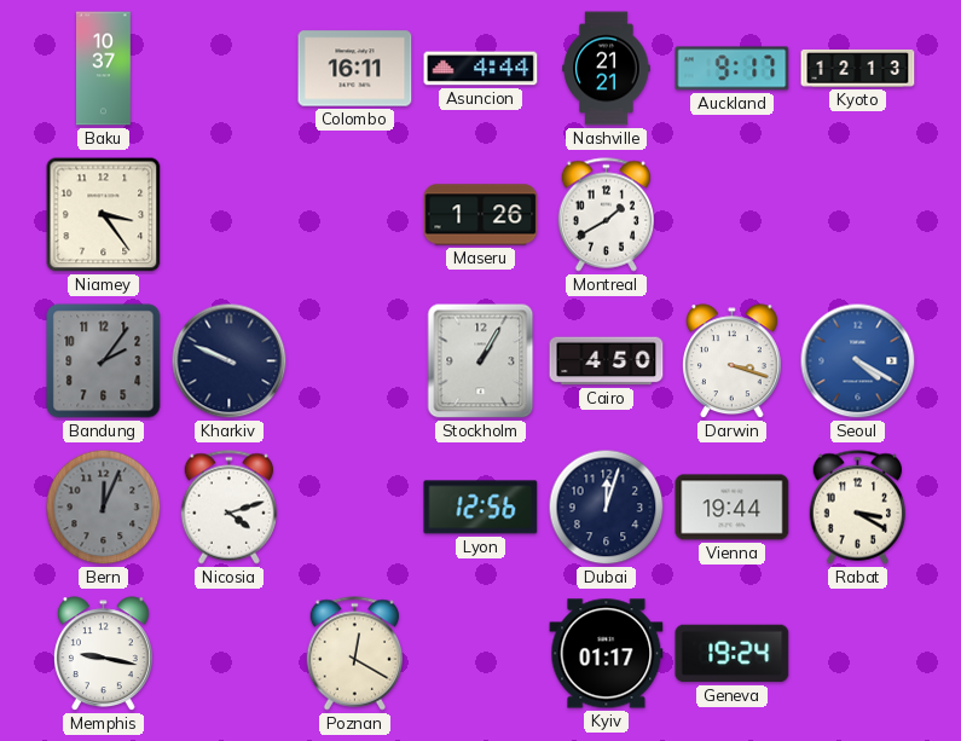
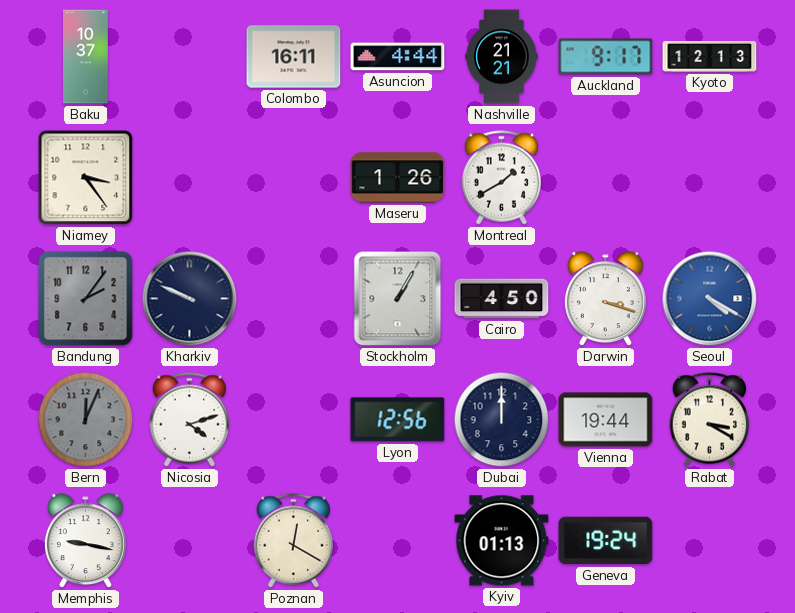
Dubai: 12:03 -> 12:00 (502, 420)
Kyiv: 01:17 -> 01:13 (502, 541)
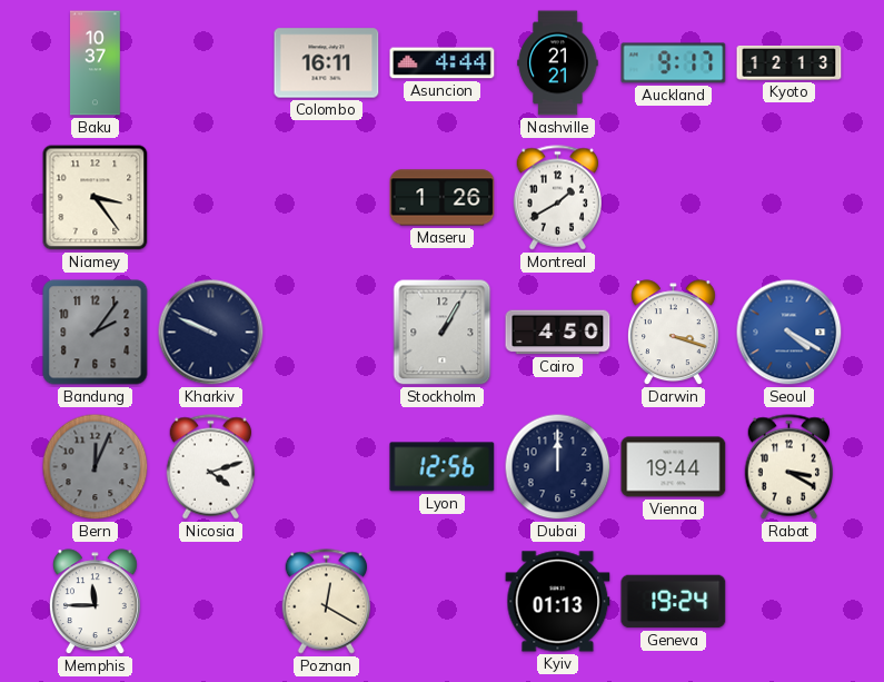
Memphis: 9:17 -> 11:45 (95, 602)
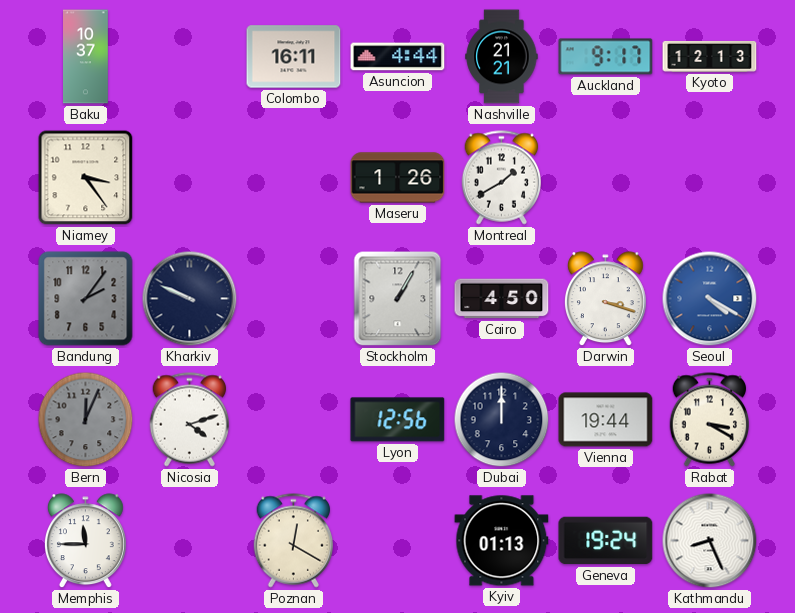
Kathmandu: none -> 8:26 (710, 541)
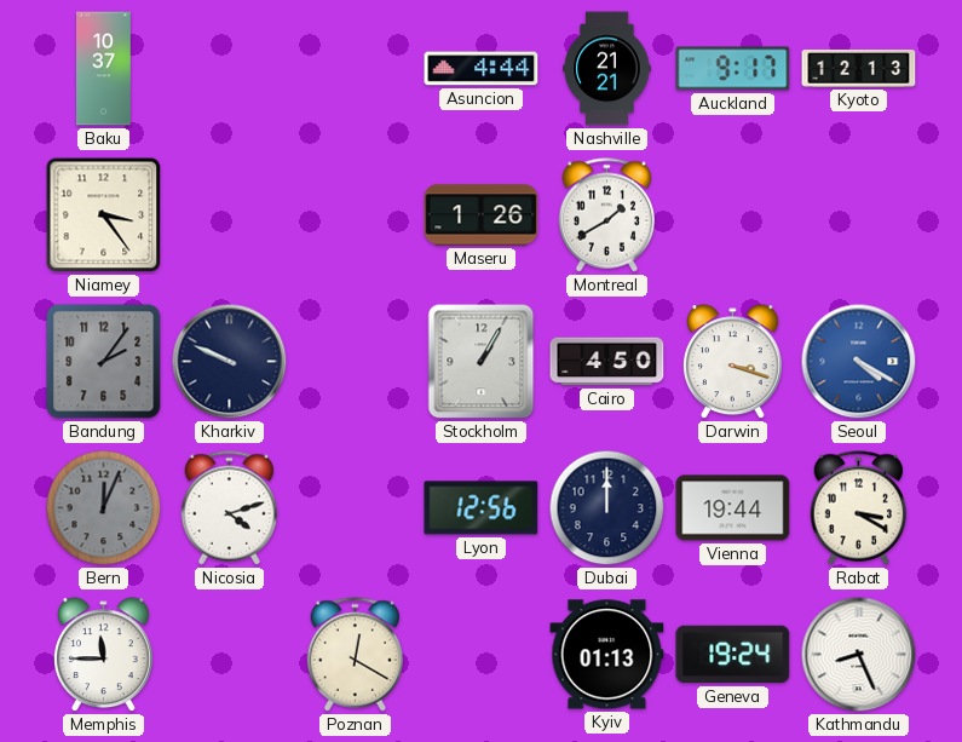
Colombo: 16:11 -> none (294, 57)
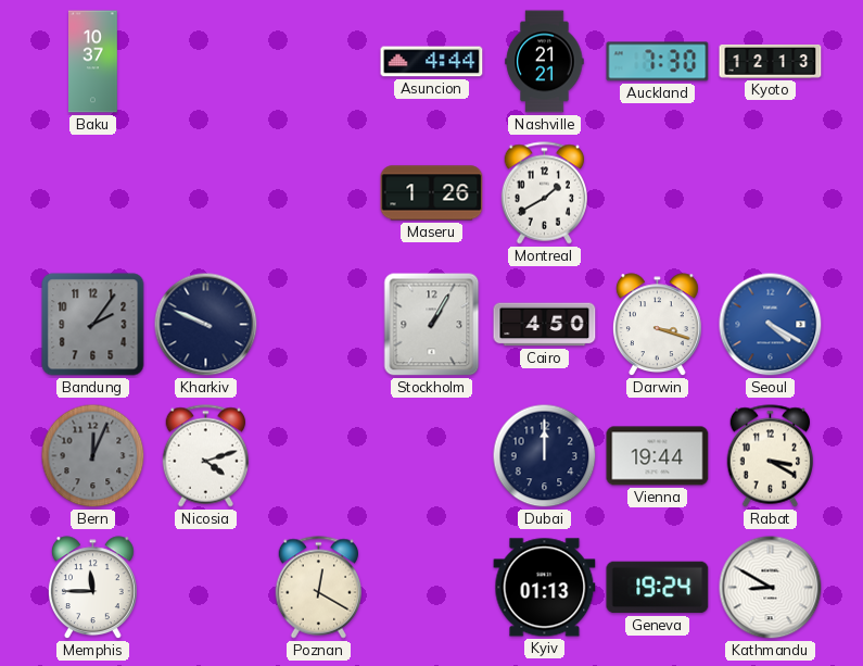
Auckland: 9:17 -> 7:30 (658, 62)
Niamey: 3:24 -> none (104, 215)
Lyon: 12:56 -> none (482, 508)
Kathmandu: 8:26 -> 8:50 (771, 588)
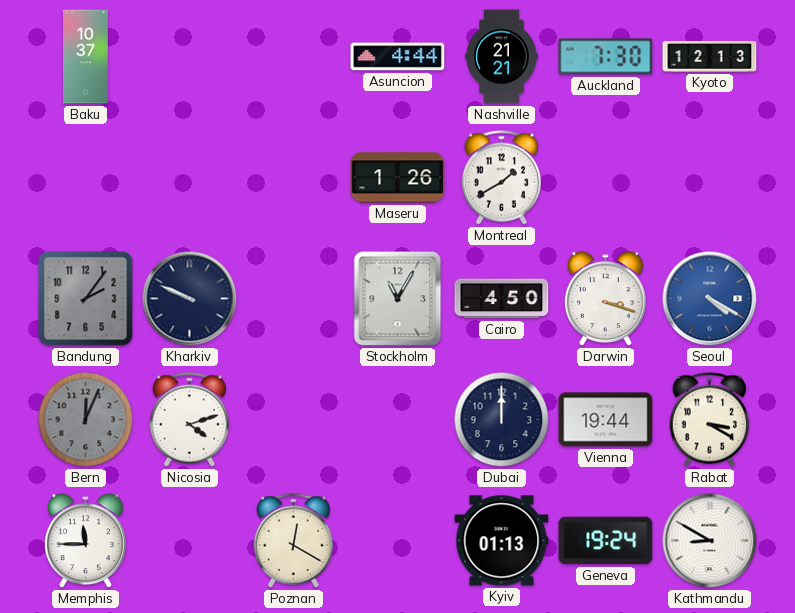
Stockholm: 1:05 -> 11:05 (398, 299)
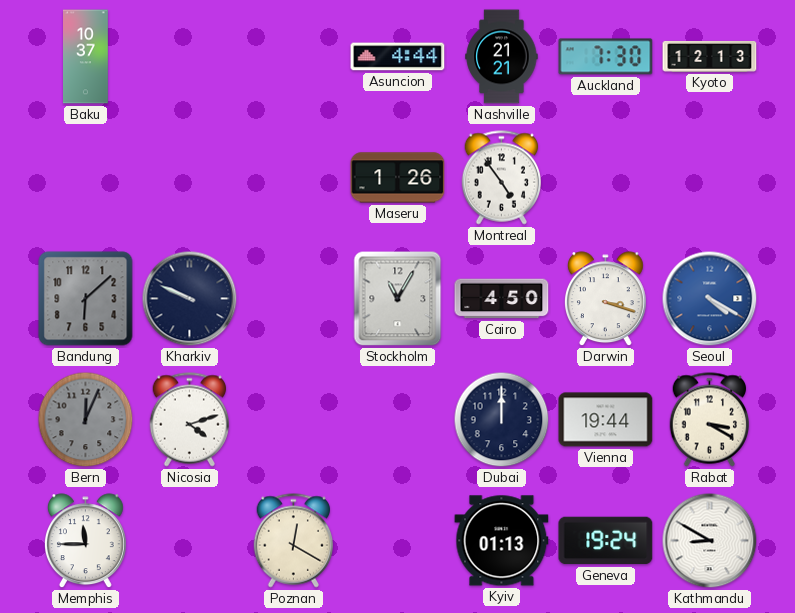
Montreal: 1:40 -> 4:54 (501, 178)
Bandung: 2:06 -> 6:08 (86, 299)
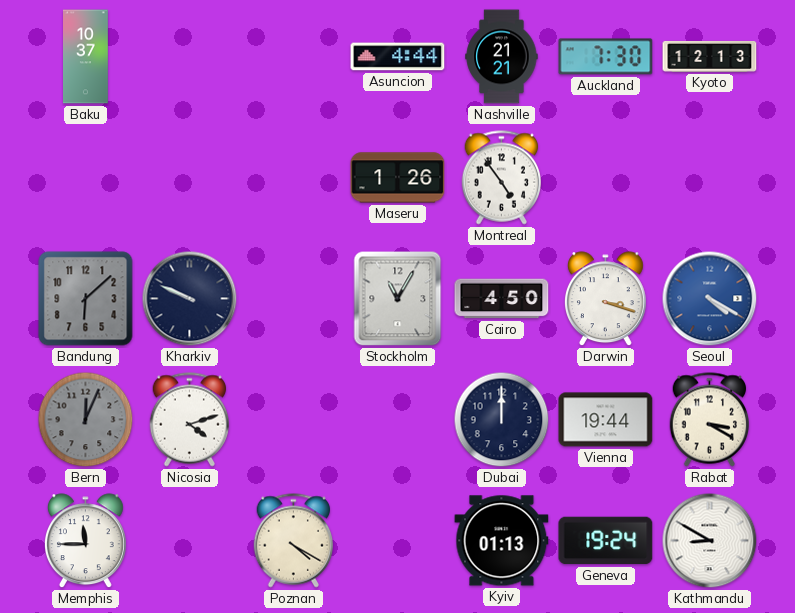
Poznan: 12:20 -> 4:20 (293, 541)
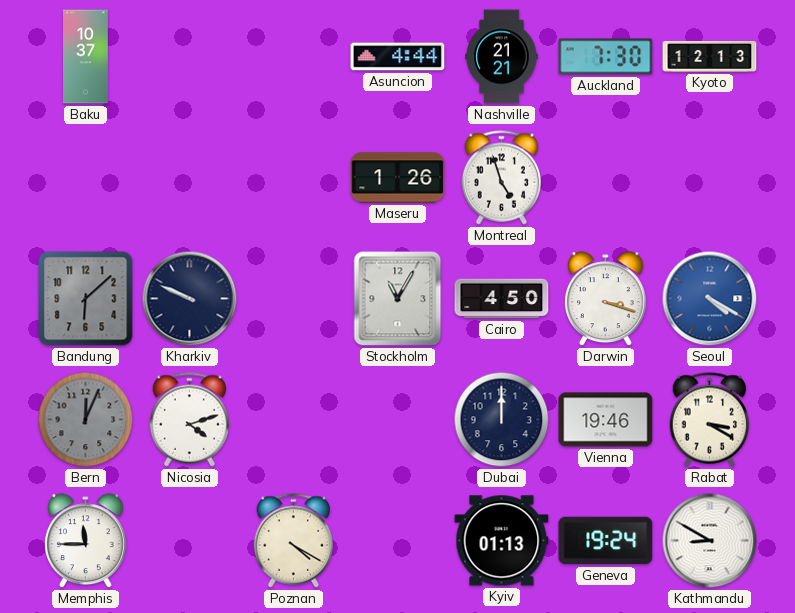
Montreal: 4:54 -> 4:57 (501, 178)
Vienna: 19:44 -> 19:46 (606, 420)
